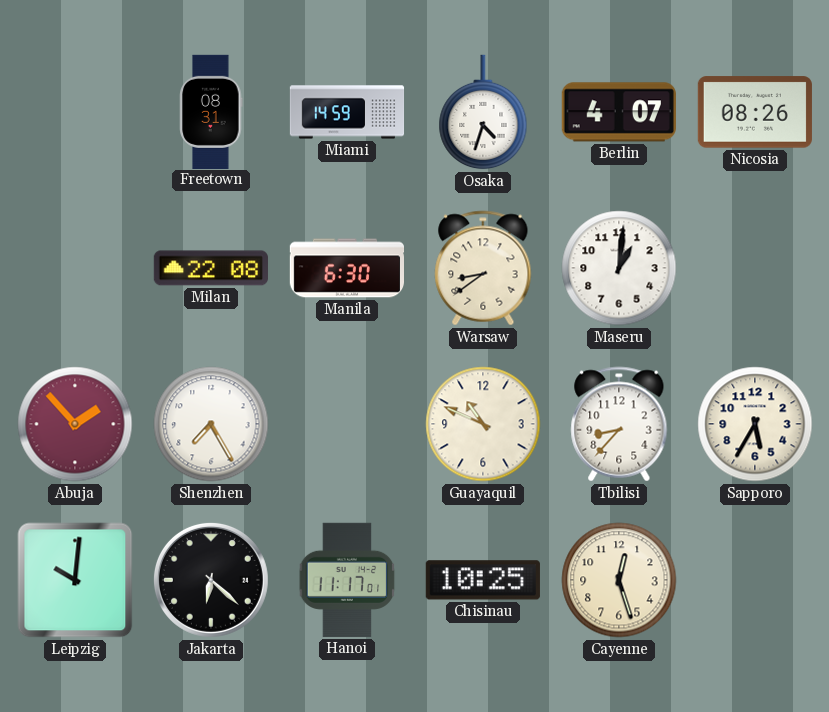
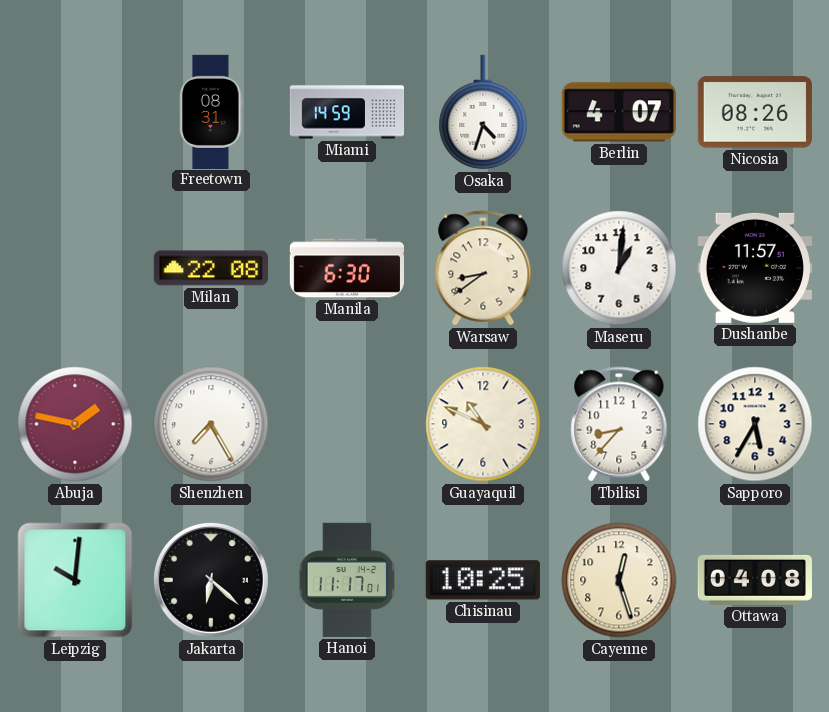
Dushanbe: none -> 11:57 (755, 268)
Abuja: 1:53 -> 1:47 (75, 424)
Ottawa: none -> 04:08 (755, 580)
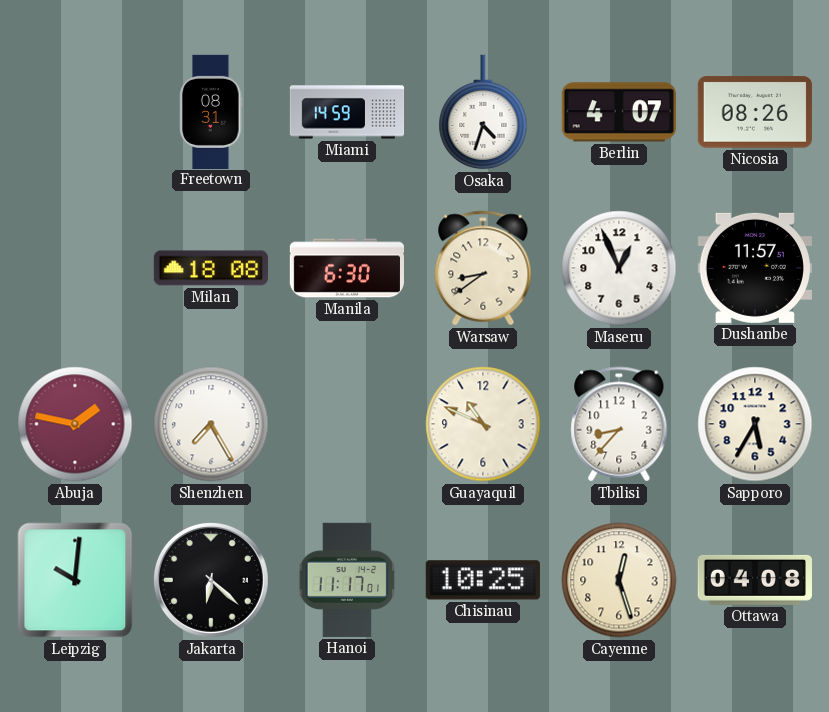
Milan: 22:08 -> 18:08 (211, 268)
Maseru: 1:01 -> 12:56 (619, 268)
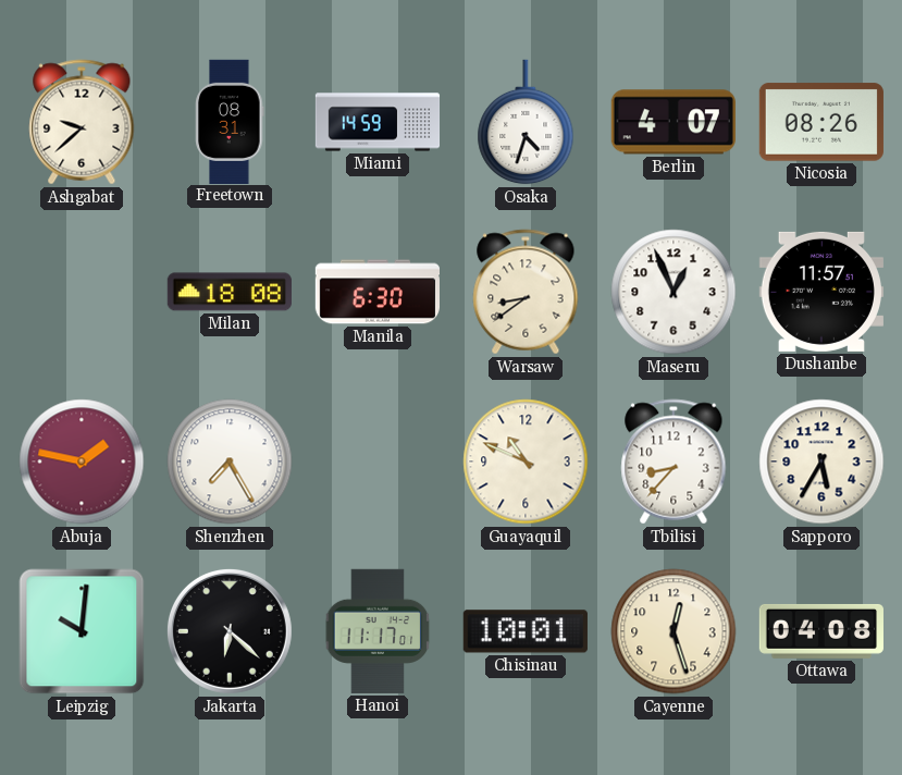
Ashgabat: none -> 9:38 (82, 122)
Chisinau: 10:25 -> 10:01 (526, 631)
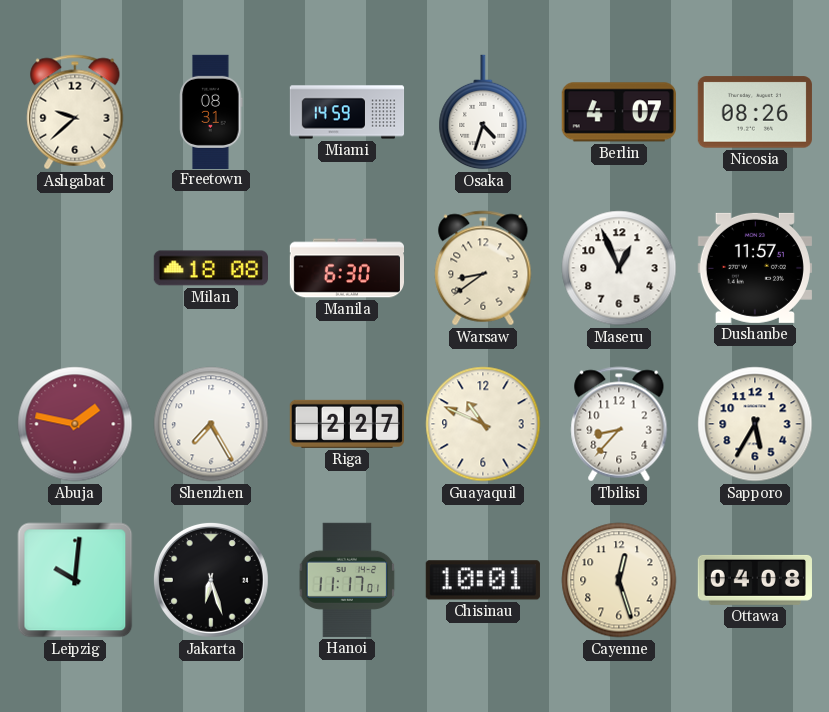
Riga: none -> 2:27 (347, 424)
Jakarta: 6:22 -> 6:27 (211, 580)
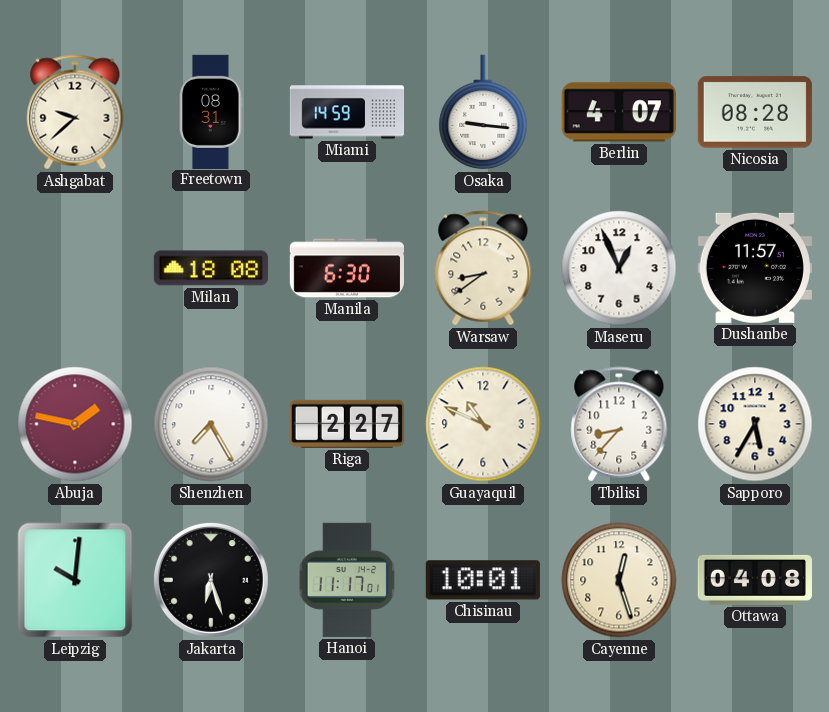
Osaka: 4:33 -> 9:16 (483, 112)
Nicosia: 08:26 -> 08:28 (755, 112)
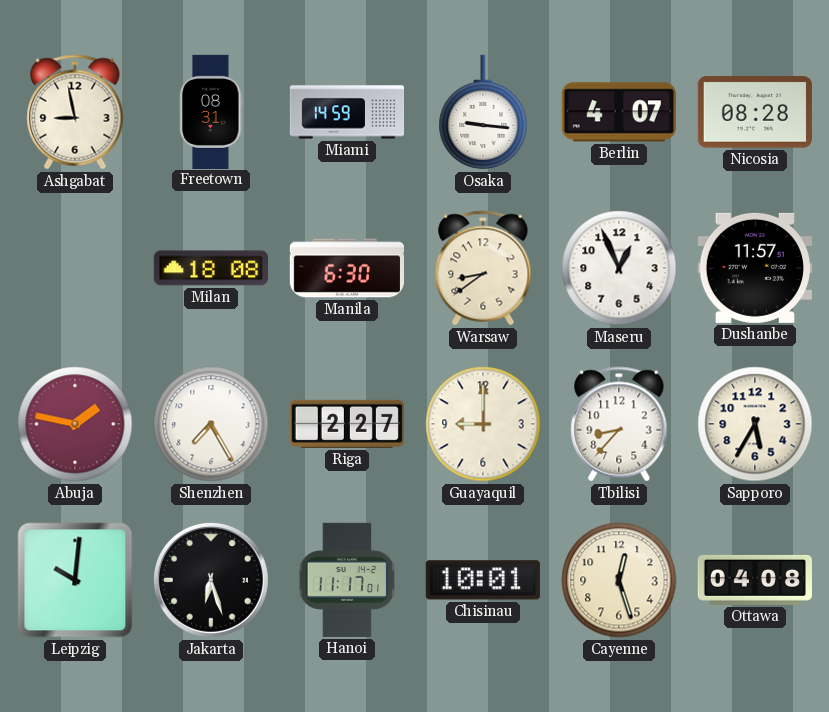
Ashgabat: 9:38 -> 8:58 (75, 112)
Guayaquil: 10:49 -> 9:00 (483, 424)
